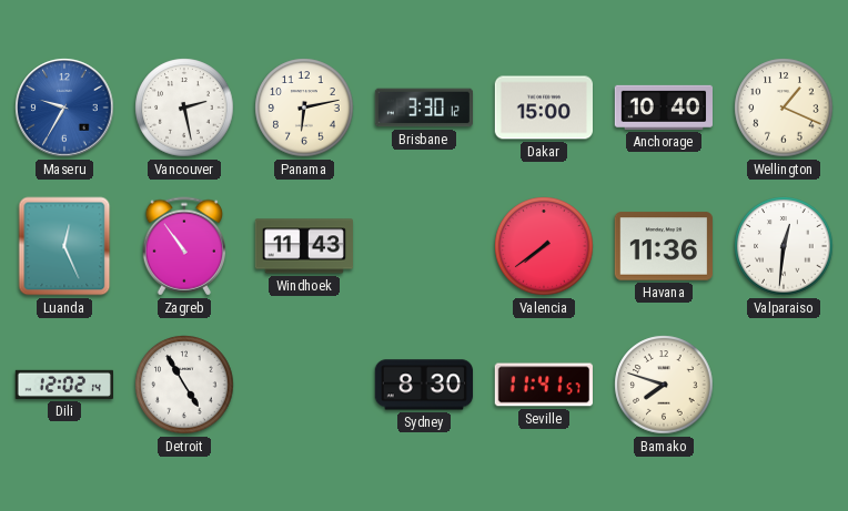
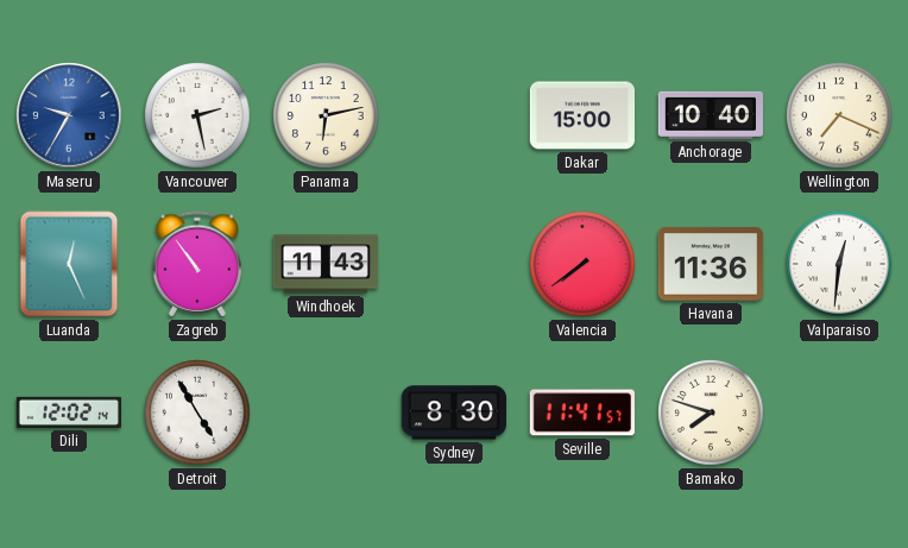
Brisbane: 3:30 -> none (423, 108)
Wellington: 1:19 -> 7:19 (839, 115)
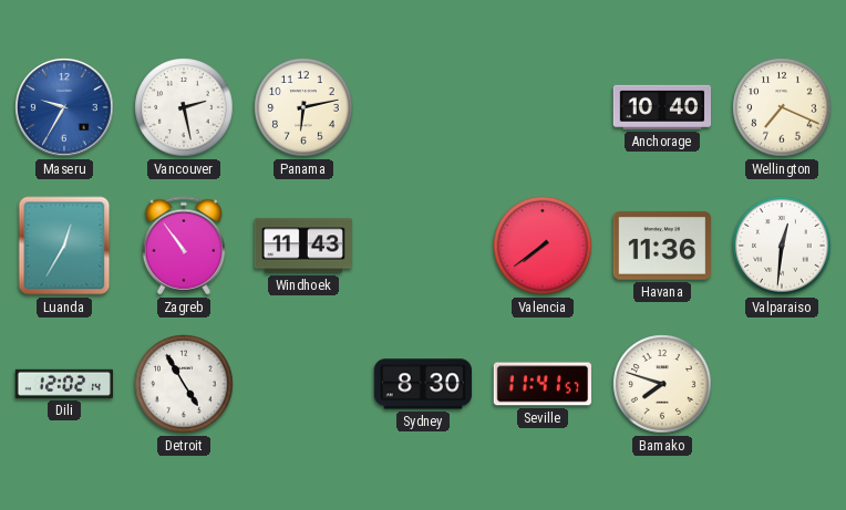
Dakar: 15:00 -> none (581, 115)
Luanda: 12:26 -> 12:35 (64, 246)
